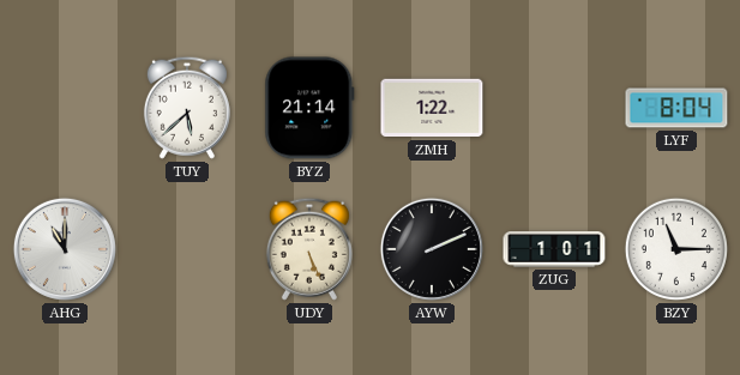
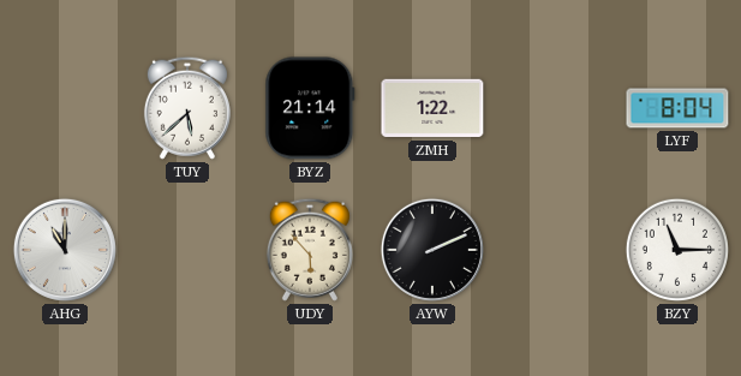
UDY: 5:26 -> 5:53 (310, 250)
ZUG: 1:01 -> none (554, 249)
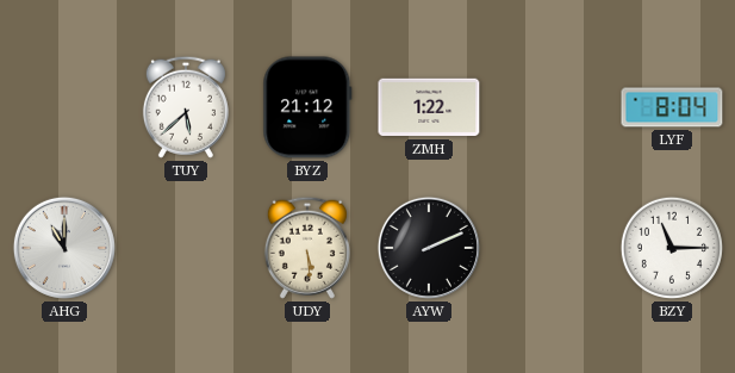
BYZ: 21:14 -> 21:12 (307, 107)
UDY: 5:53 -> 5:29 (307, 248)
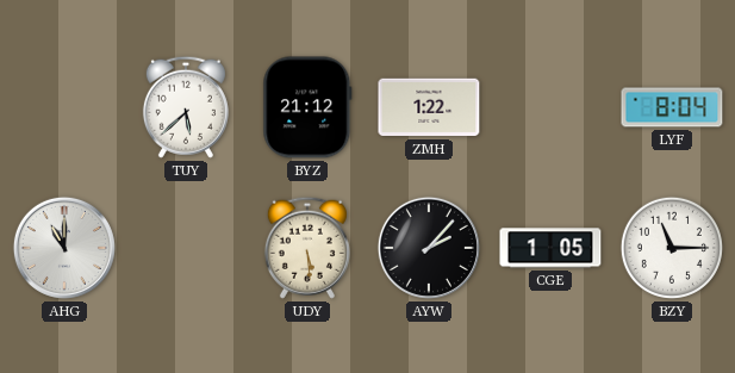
AYW: 2:11 -> 2:07 (429, 248)
CGE: none -> 1:05 (550, 248)
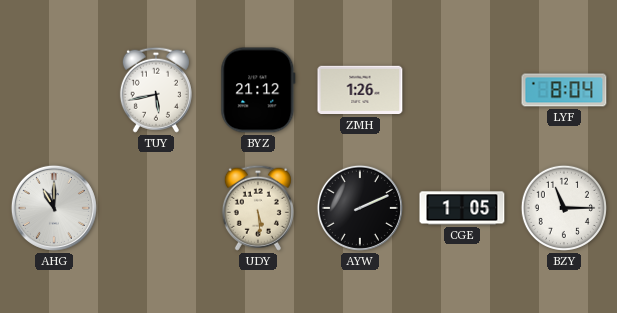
TUY: 5:38 -> 5:43 (156, 90)
ZMH: 1:22 -> 1:26 (360, 90)
AYW: 2:07 -> 2:11 (360, 208)
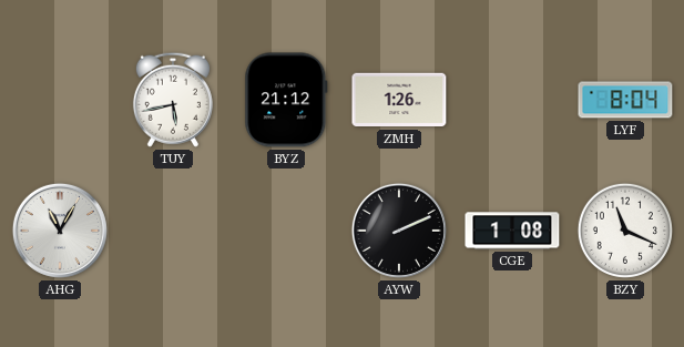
AHG: 11:00 -> 11:05 (60, 231)
UDY: 5:29 -> none (258, 208)
CGE: 1:05 -> 1:08 (512, 231)
BZY: 11:15 -> 11:19 (625, 231)
